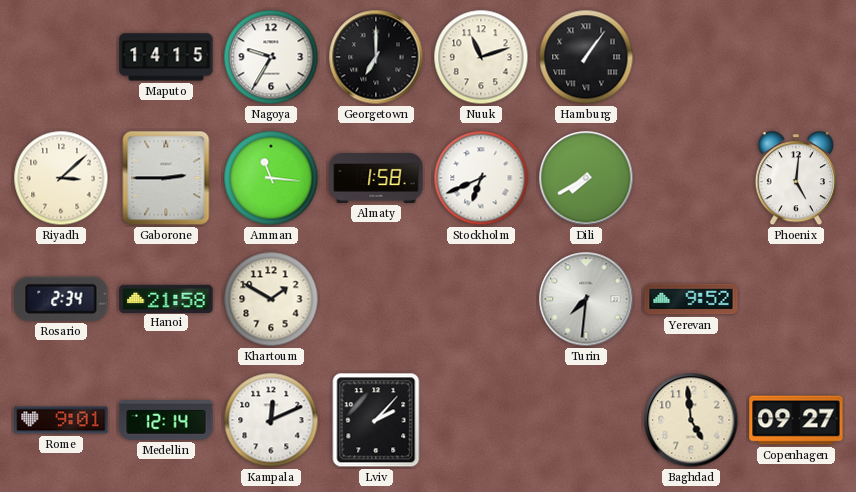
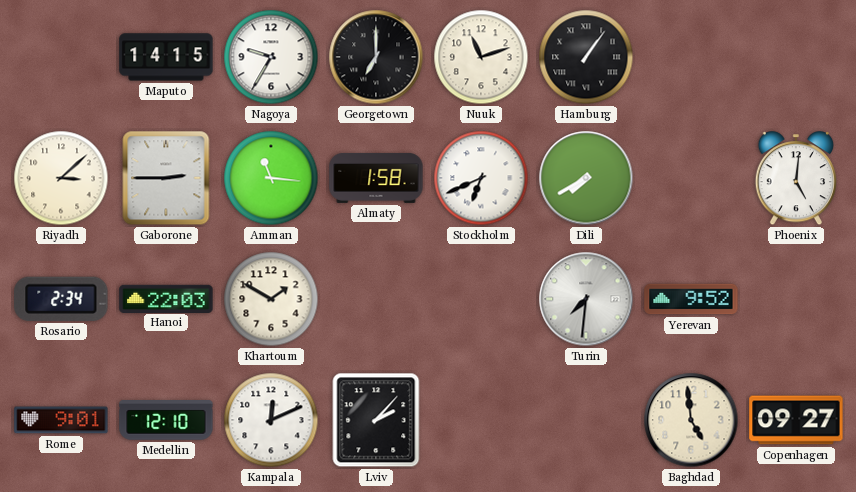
Hanoi: 21:58 -> 22:03 (166, 298)
Medellin: 12:14 -> 12:10 (166, 421)
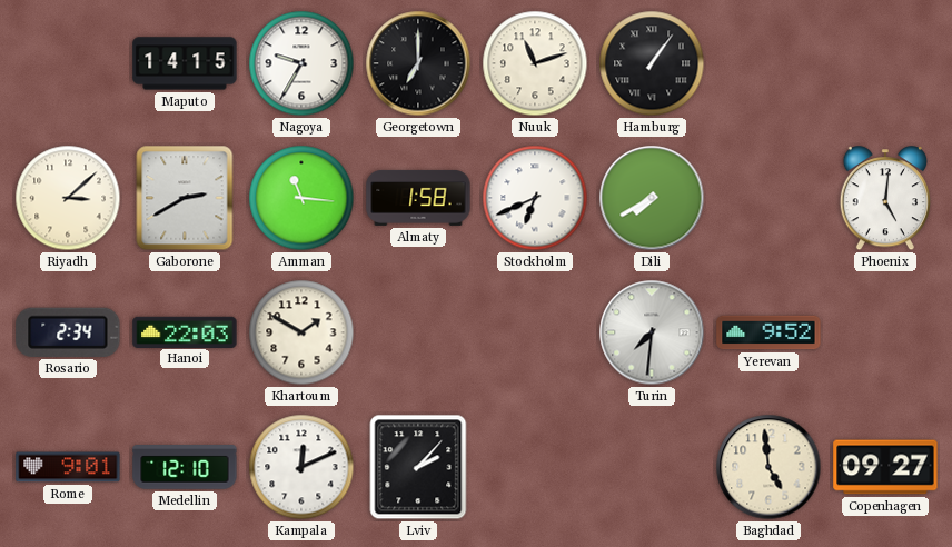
Gaborone: 2:45 -> 2:40 (185, 198)
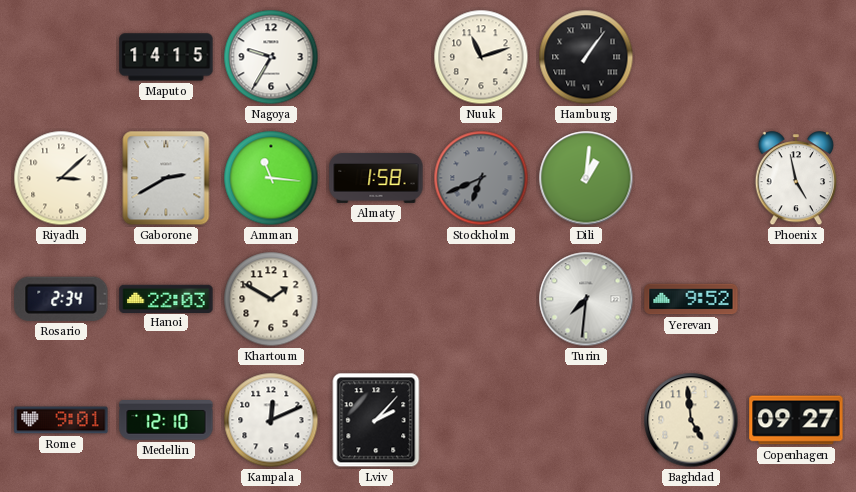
Georgetown: 7:00 -> none (418, 63)
Stockholm dial: white -> grey (481, 178)
Dili: 7:40 -> 1:01 (586, 178)
Phoenix: 5:01 -> 4:58 (795, 179)
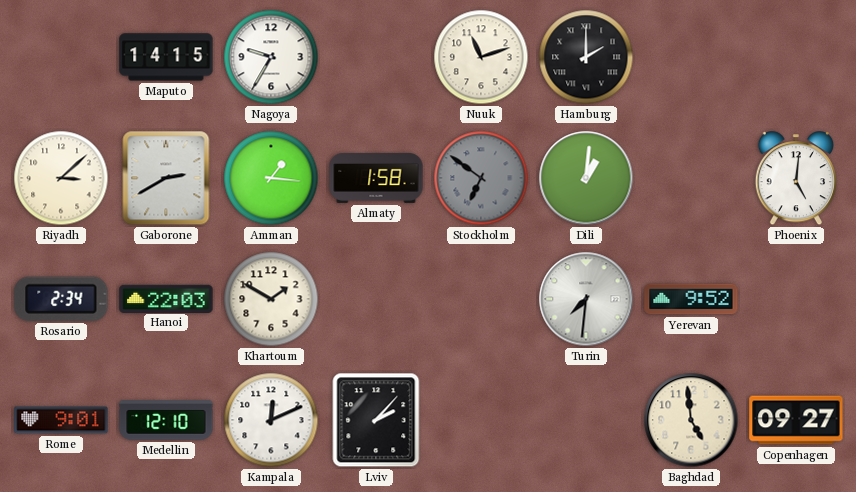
Hamburg: 1:06 -> 2:00 (586, 57)
Amman: 11:16 -> 1:16 (271, 178)
Stockholm: 6:41 -> 6:51 (481, 178)
Phoenix: 4:58 -> 5:01 (795, 179)
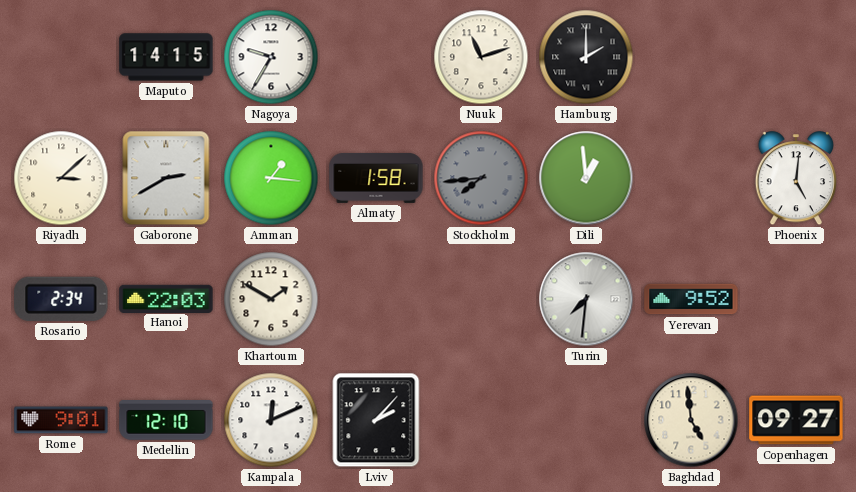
Stockholm: 6:51 -> 7:44 (481, 178)
Dili: 1:01 -> 12:59 (586, 178)
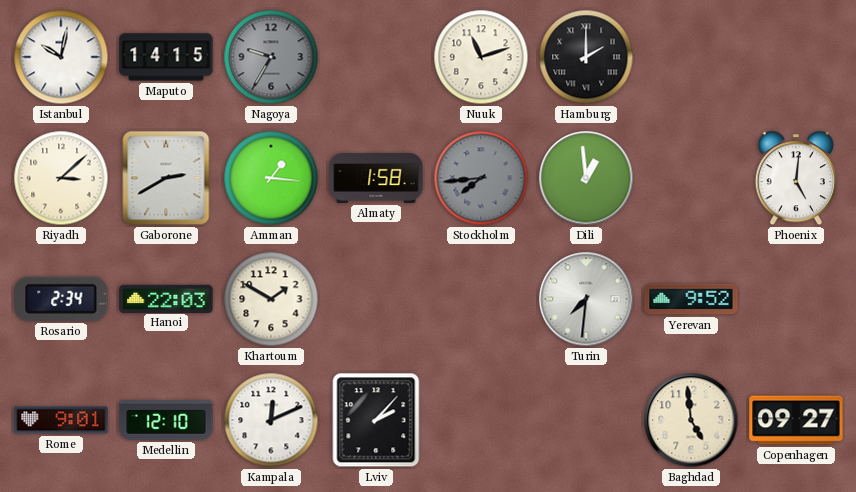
Istanbul: none -> 10:02 (61, 57)
Nagoya dial: white -> grey (271, 57)
